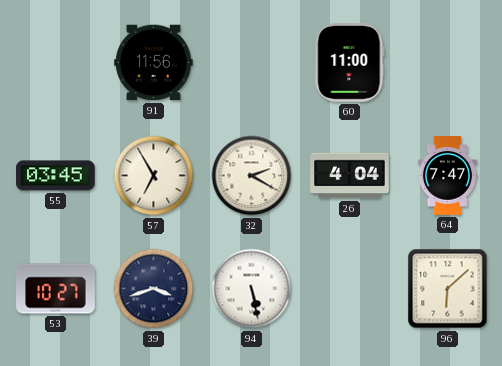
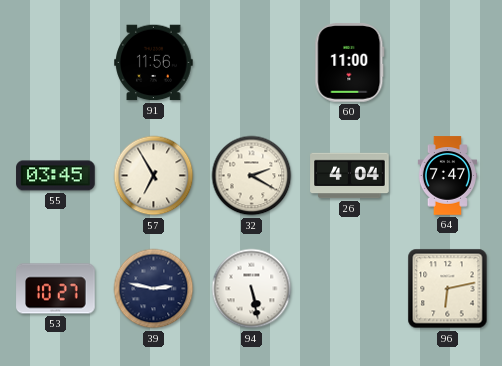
39: 3:42 -> 2:47 (154, 289)
96: 6:08 -> 6:13 (448, 289)
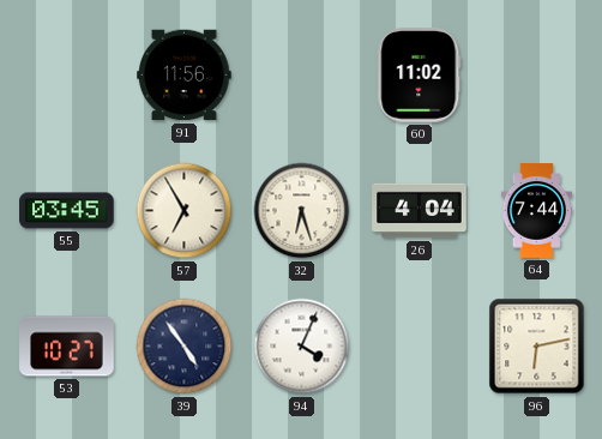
60: 11:00 -> 11:02 (420, 76)
32: 2:20 -> 6:27 (302, 211)
64: 7:47 -> 7:44 (536, 211)
39: 2:47 -> 4:54 (185, 347)
94: 5:28 -> 4:04 (302, 347)
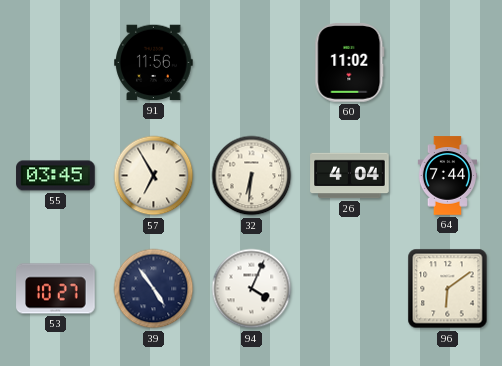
32: 6:27 -> 6:31 (252, 176)
96: 6:13 -> 6:09 (448, 289)
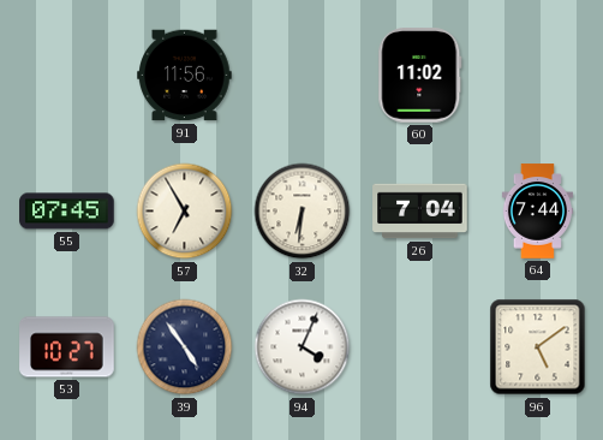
55: 03:45 -> 07:45 (67, 212)
26: 4:04 -> 7:04 (420, 212)
96: 6:09 -> 5:09 (538, 347)
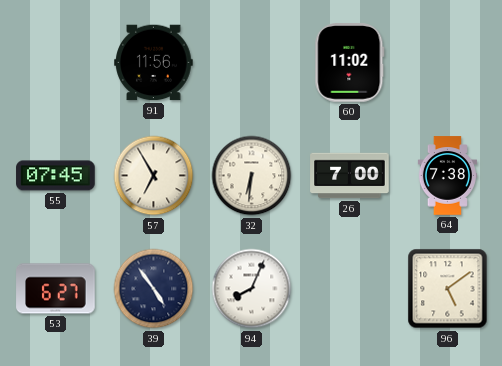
26: 7:04 -> 7:00 (350, 176)
64: 7:44 -> 7:38 (447, 176)
53: 10:27 -> 6:27 (56, 289)
94: 4:04 -> 8:04 (252, 289)
